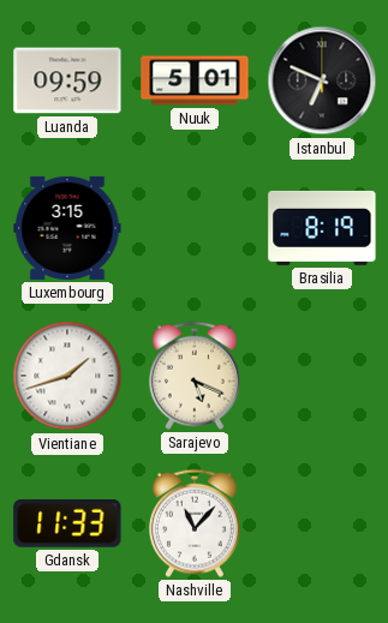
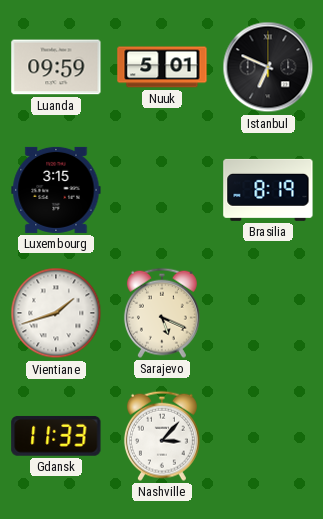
Nashville: 11:07 -> 3:07 (162, 436)
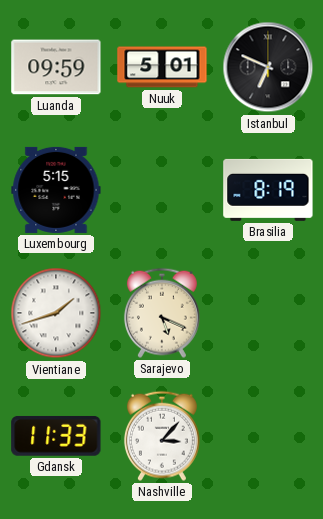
Luxembourg: 3:15 -> 5:15 (56, 190)
